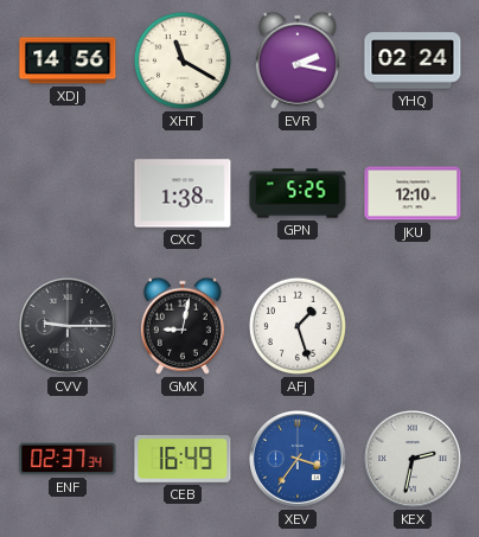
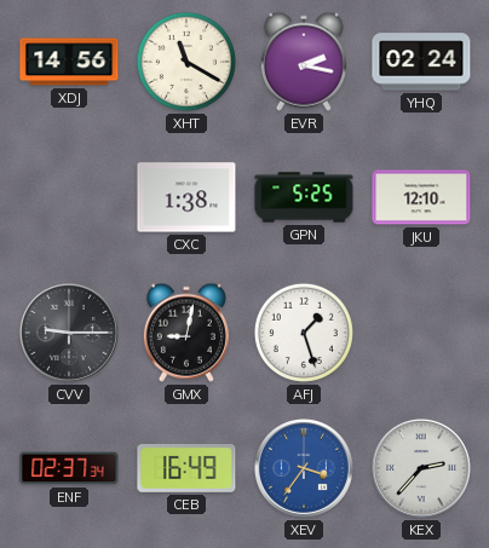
KEX: 2:32 -> 2:37 (421, 468)
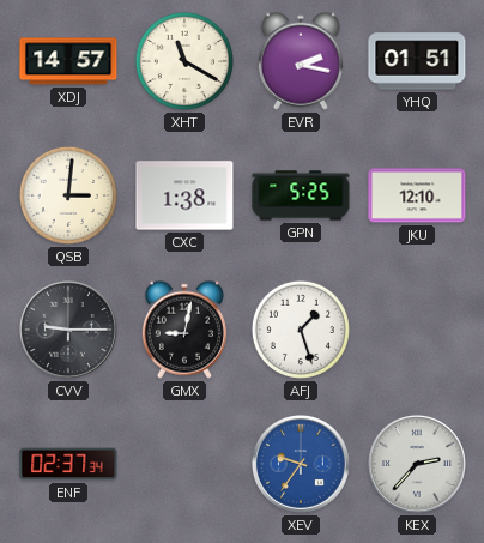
XDJ: 14:56 -> 14:57 (68, 61)
YHQ: 02:24 -> 01:51 (417, 61)
QSB: none -> 3:01 (68, 195)
CEB: 16:49 -> none (186, 469)
XEV: 3:36 -> 9:36 (301, 464)
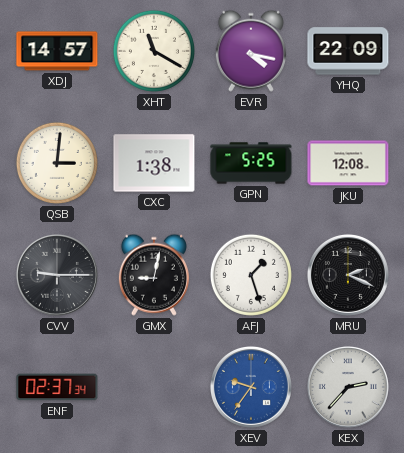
EVR: 2:17 -> 4:17 (251, 51)
YHQ: 01:51 -> 22:09 (348, 51)
JKU: 12:10 -> 12:08 (348, 163)
MRU: none -> 2:19 (348, 275)
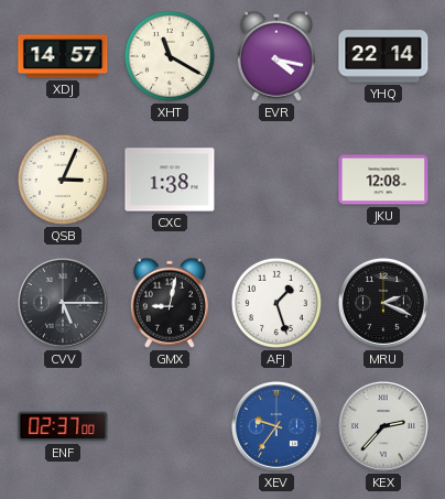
YHQ: 22:09 -> 22:14 (383, 56)
QSB: 3:01 -> 3:04 (63, 180)
GPN: 5:25 -> none (251, 163)
CVV: 9:15 -> 5:15 (63, 303)
ENF: 02:37:34 -> 02:37:00 (63, 426)
